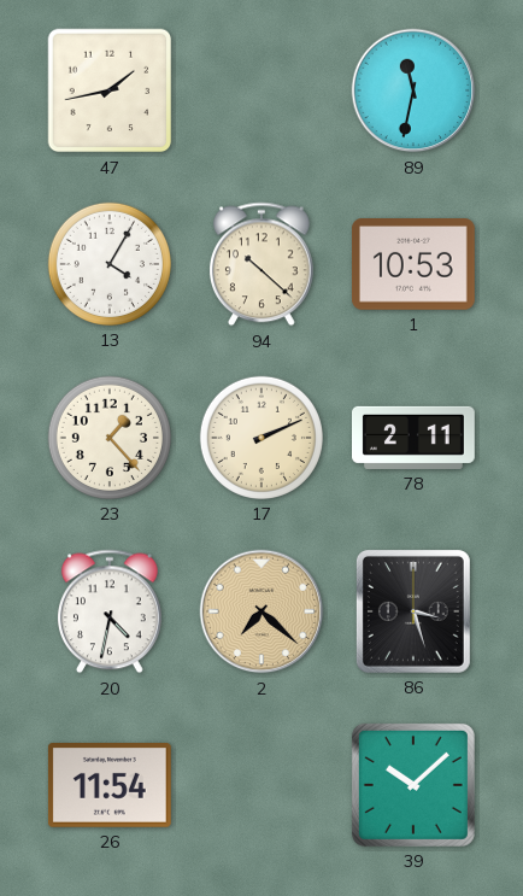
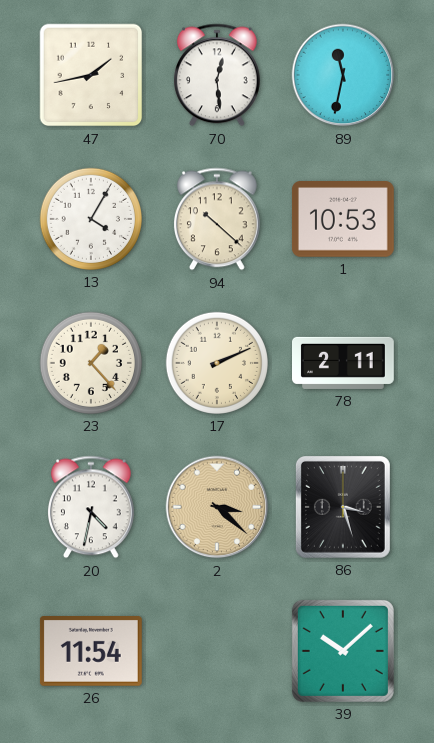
70: none -> 12:29 (217, 75)
2: 7:22 -> 3:22 (217, 507)
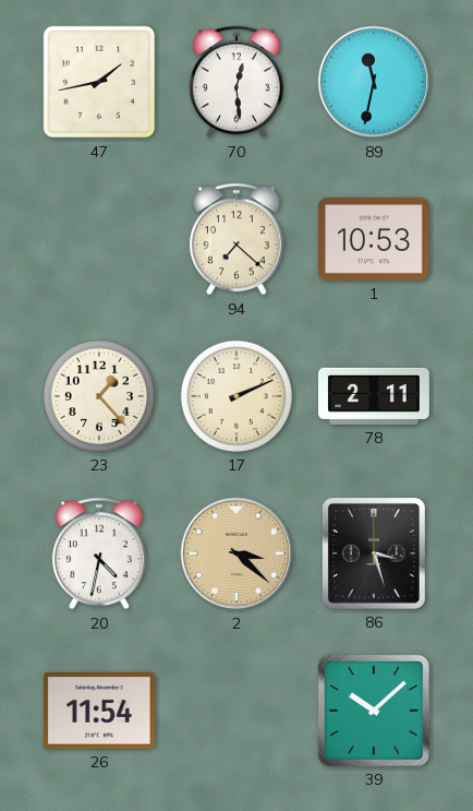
13: 4:05 -> none (91, 219)
94: 10:22 -> 7:22 (237, 239)
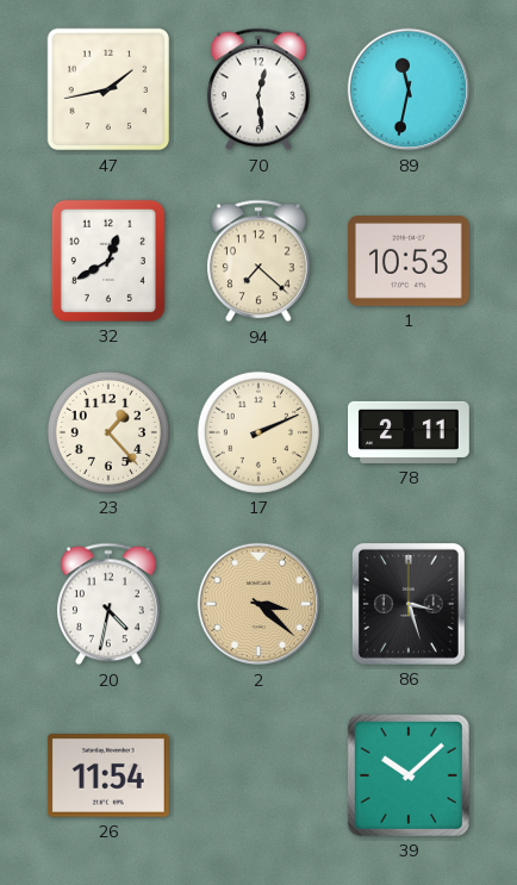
32: none -> 12:40 (108, 261)
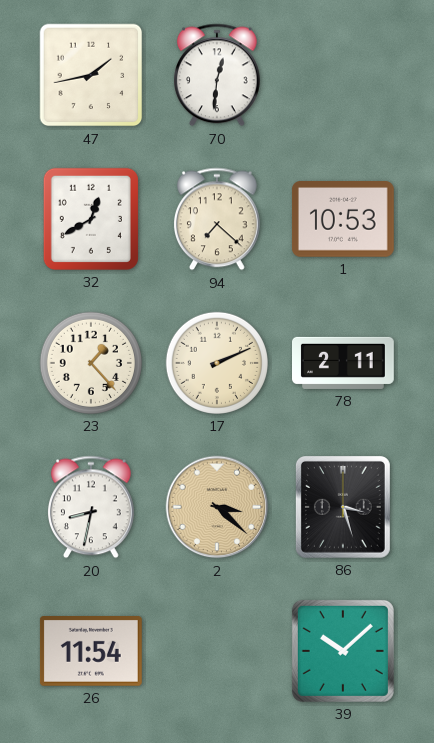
70: 12:29 -> 12:31 (217, 75)
89: 11:32 -> none (409, 89)
20: 4:32 -> 8:32 (91, 507)
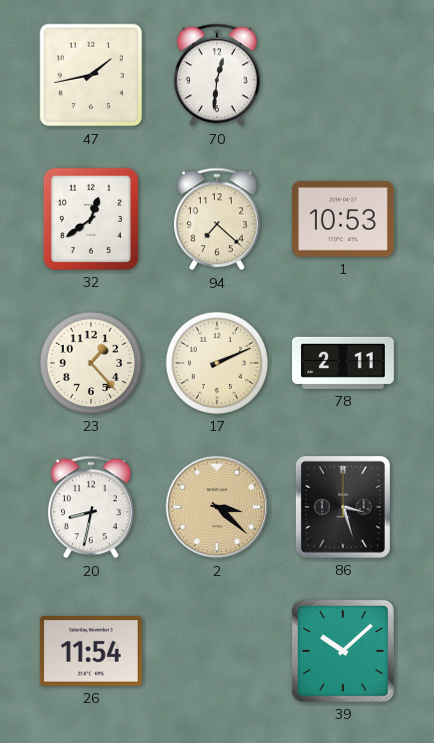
32: 12:40 -> 12:39 (91, 219)
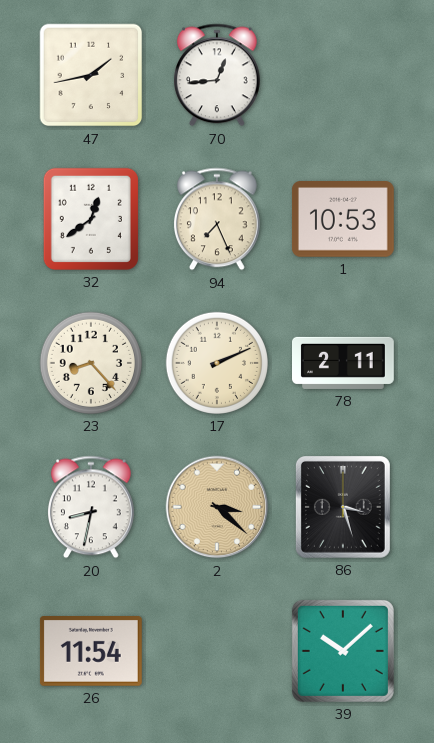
70: 12:31 -> 12:44 (217, 75)
94: 7:22 -> 7:26 (217, 219)
23: 1:23 -> 8:23 (91, 363)
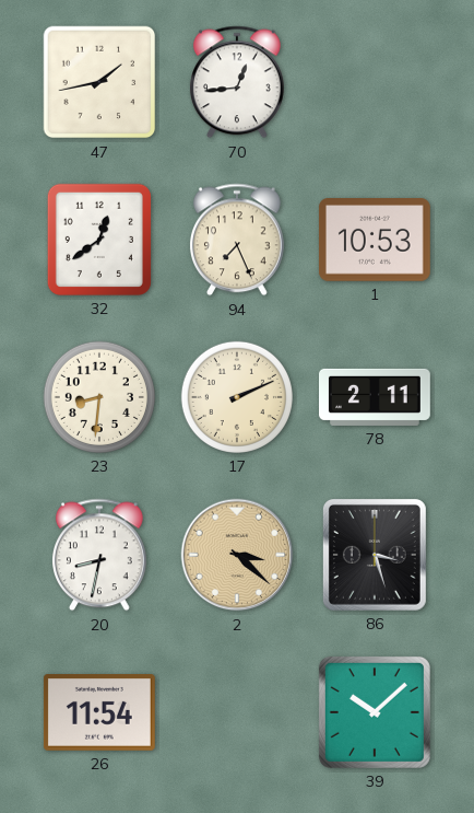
23: 8:23 -> 8:31 (99, 397)
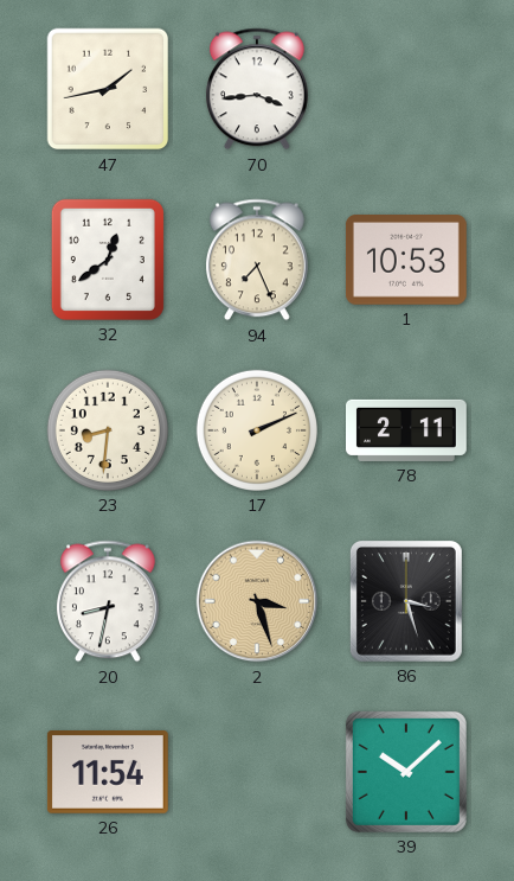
70: 12:44 -> 3:44 (257, 89)
2: 3:22 -> 3:27 (257, 601)
